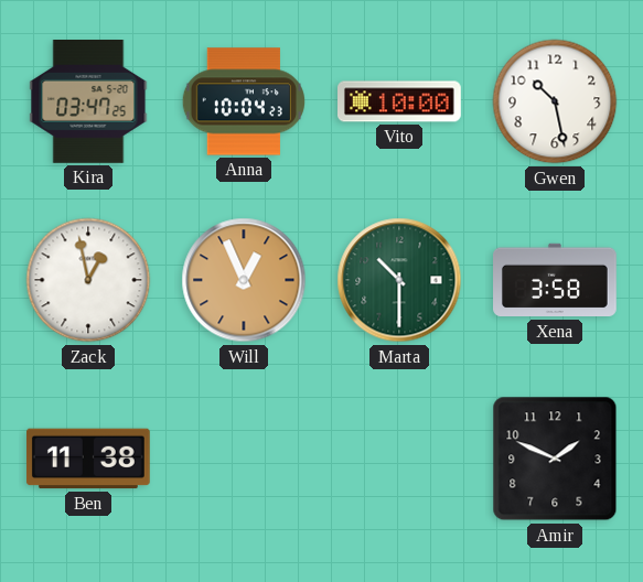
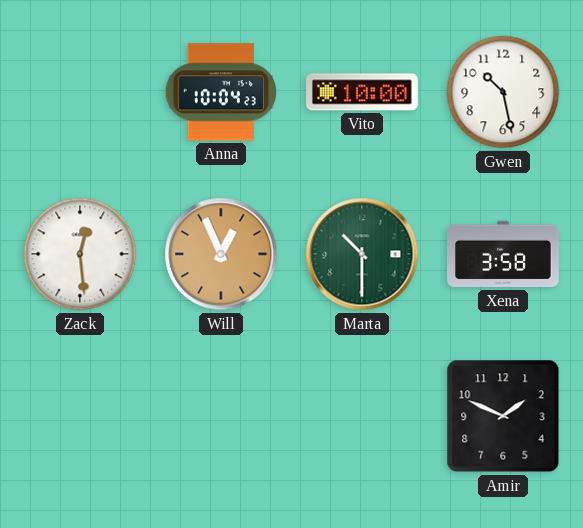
Kira: 03:47 -> none (88, 103)
Zack: 12:58 -> 12:29 (80, 254)
Ben: 11:38 -> none (89, 459)
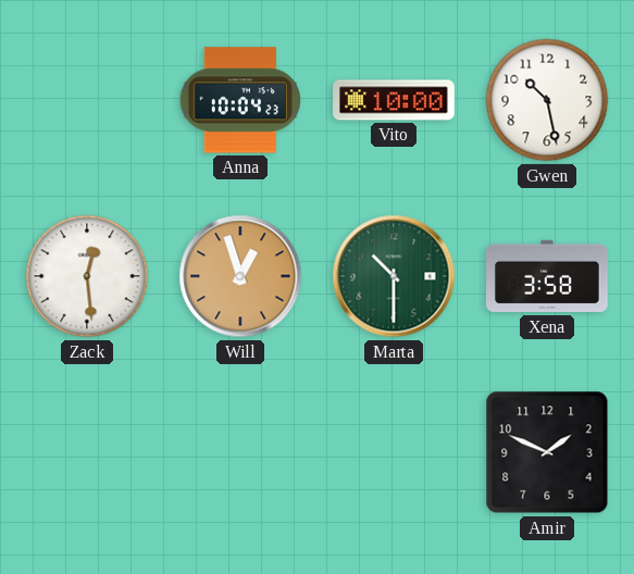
Will: 12:56 -> 12:57 (240, 276)
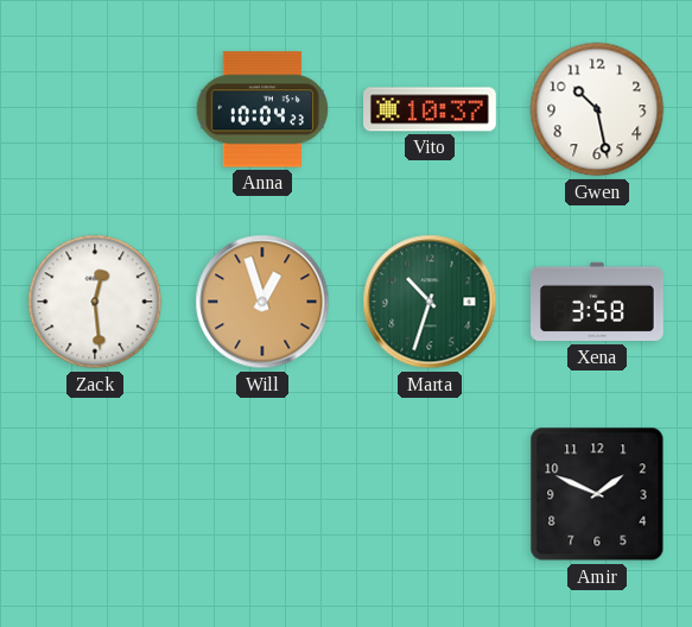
Vito: 10:00 -> 10:37 (431, 109)
Marta: 10:30 -> 10:33 (430, 302)
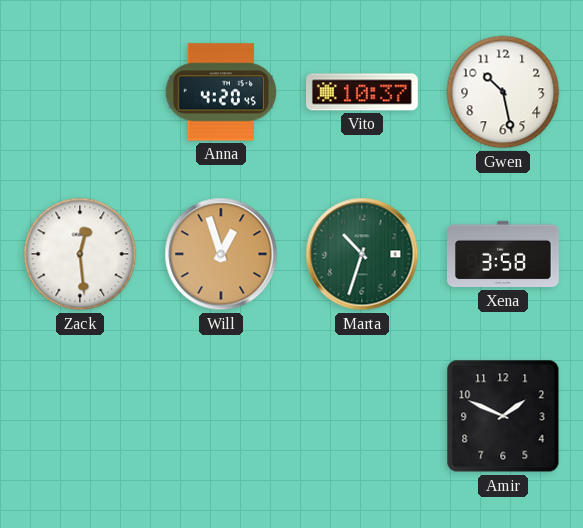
Anna: 10:04 -> 4:20 (221, 92)
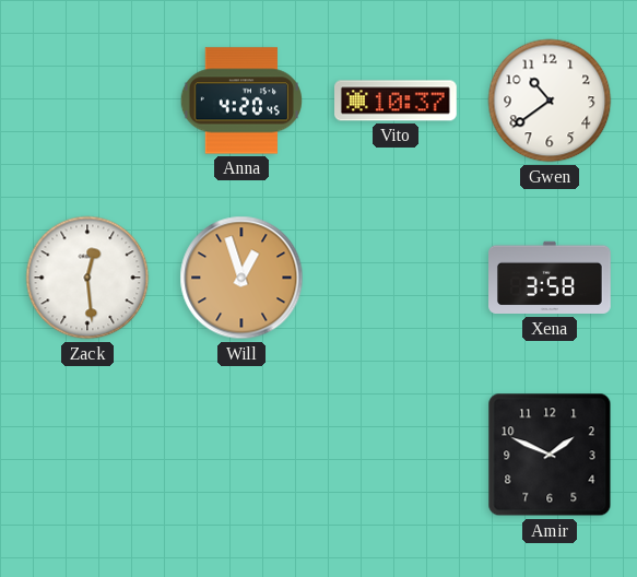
Gwen: 10:28 -> 10:39 (550, 101)
Marta: 10:33 -> none (362, 254)
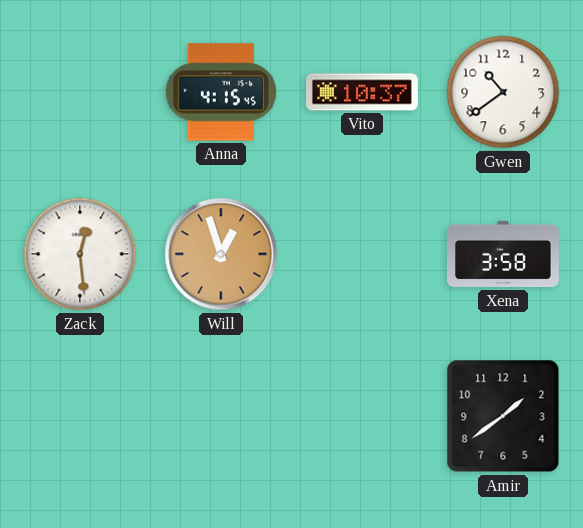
Anna: 4:20 -> 4:15 (221, 92)
Amir: 1:49 -> 1:39 (503, 416)
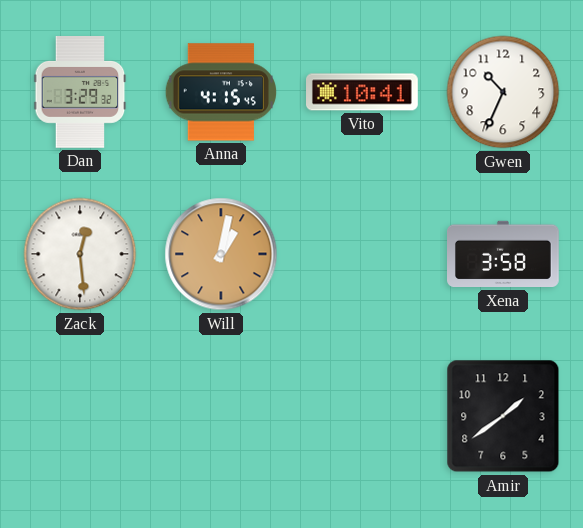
Dan: none -> 3:29 (80, 93)
Vito: 10:37 -> 10:41 (363, 92)
Gwen: 10:39 -> 10:34 (503, 92)
Will: 12:57 -> 1:02 (221, 254)
